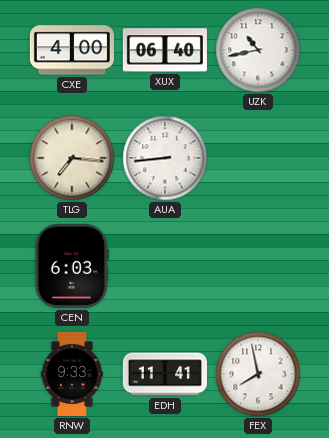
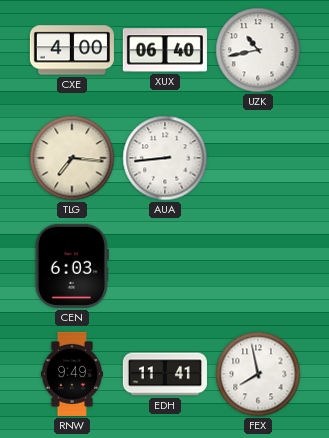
RNW: 9:33 -> 9:49 (71, 374)
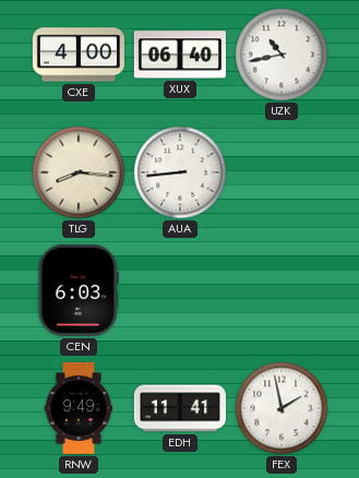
TLG: 7:16 -> 8:16 (79, 172)
FEX: 7:58 -> 1:58 (282, 408)
